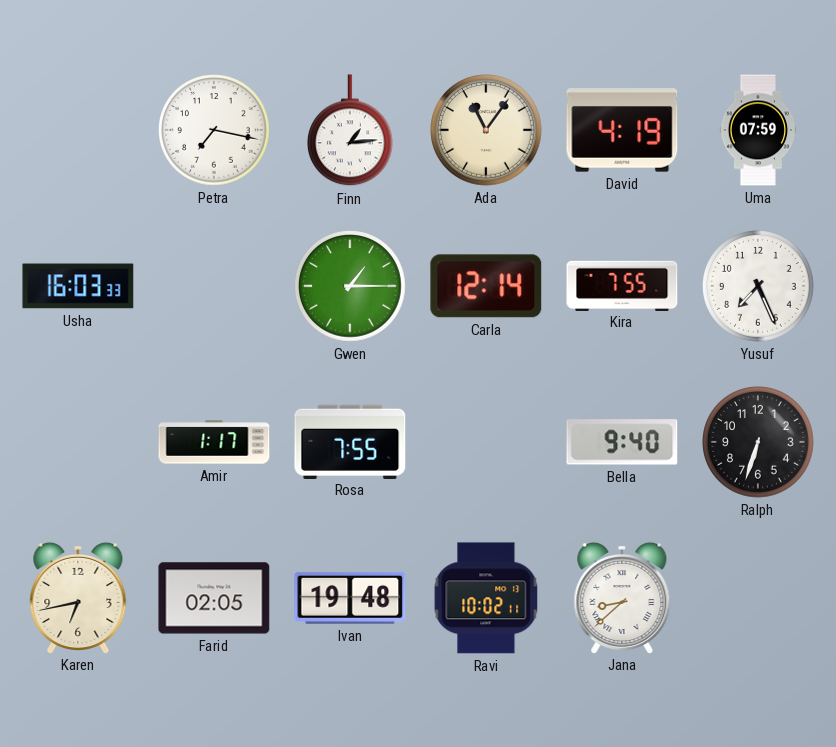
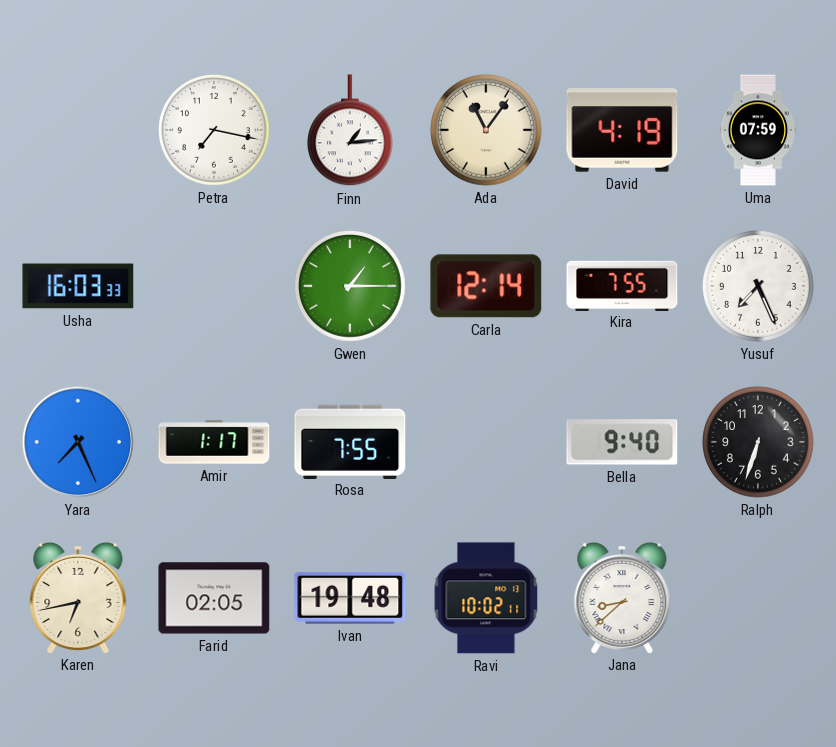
Yara: none -> 7:26 (78, 442)
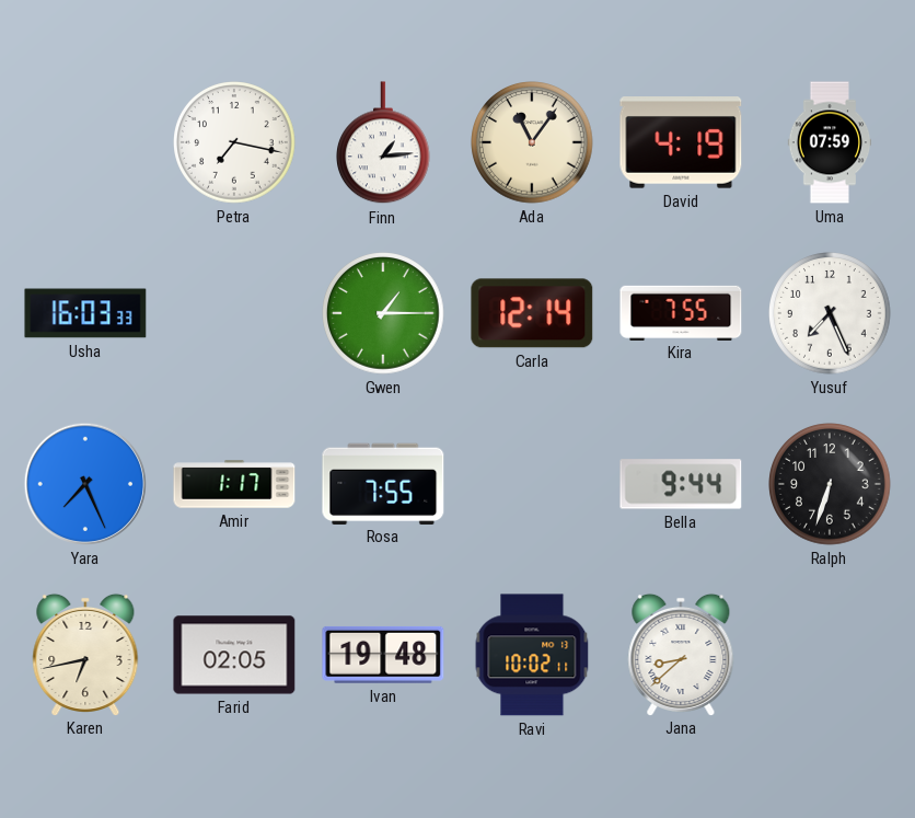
Bella: 9:40 -> 9:44 (681, 484)
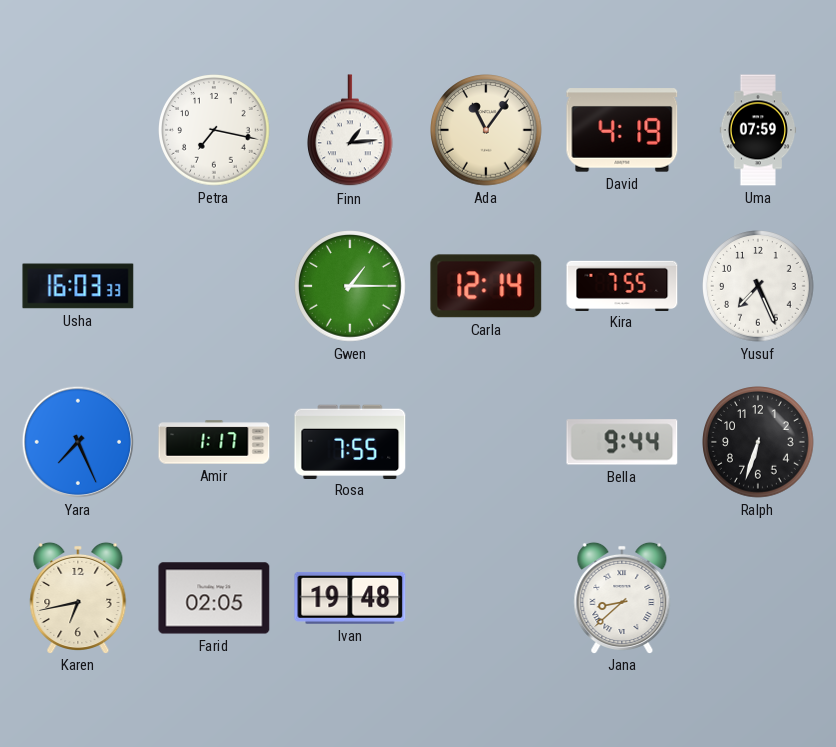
Ravi: 10:02 -> none (532, 655)
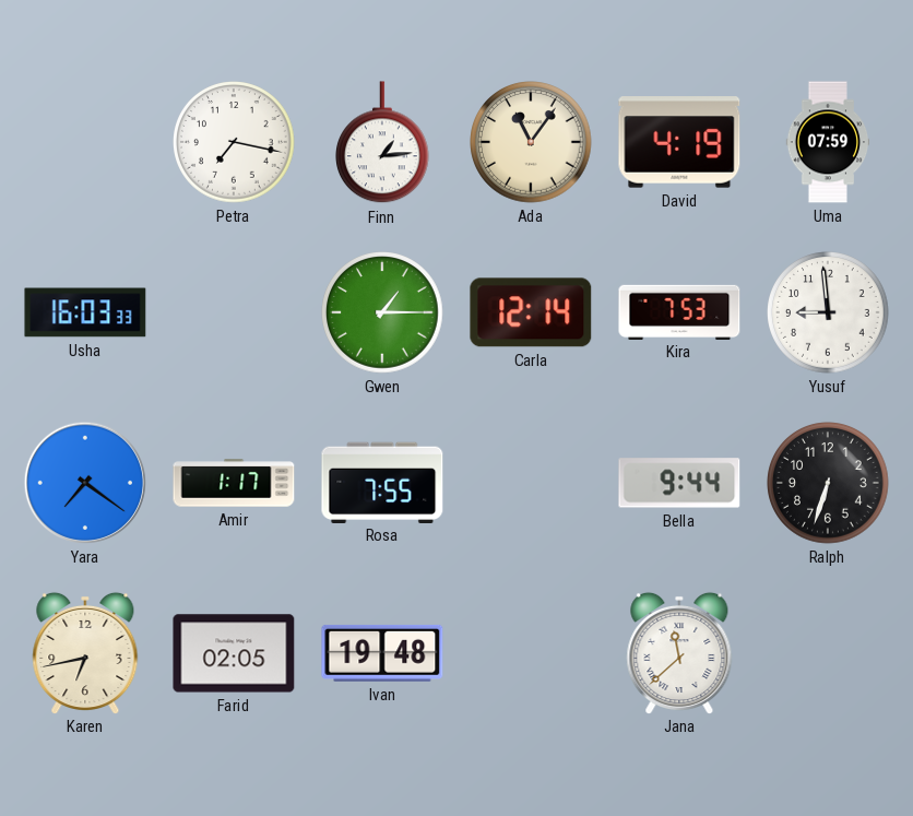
Kira: 7:55 -> 7:53 (679, 311)
Yusuf: 7:26 -> 8:59 (828, 312)
Yara: 7:26 -> 7:21 (85, 483)
Jana: 8:38 -> 11:38 (679, 652)
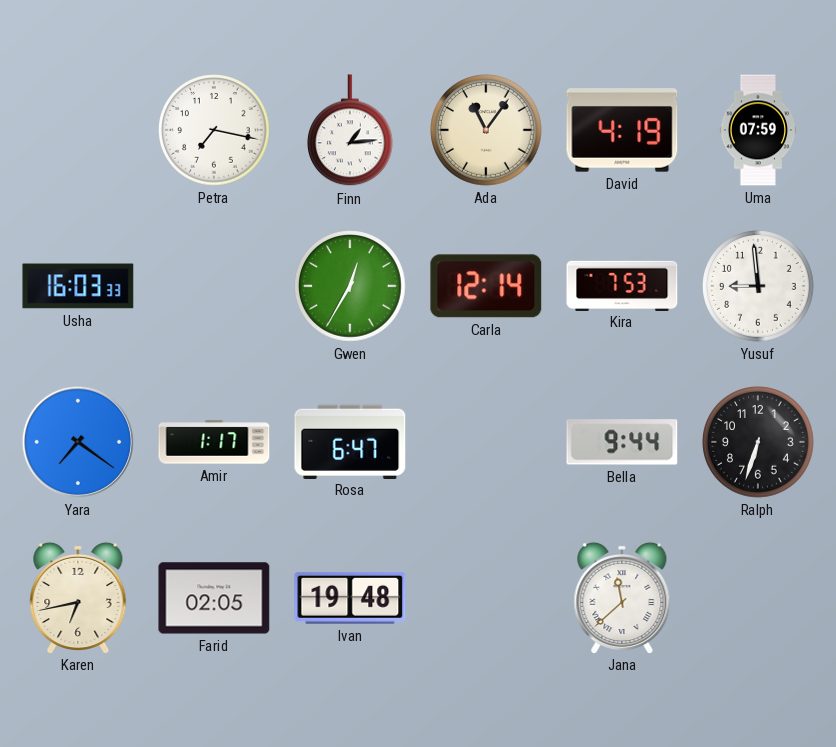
Gwen: 1:15 -> 12:35 (350, 286)
Rosa: 7:55 -> 6:47 (350, 441)
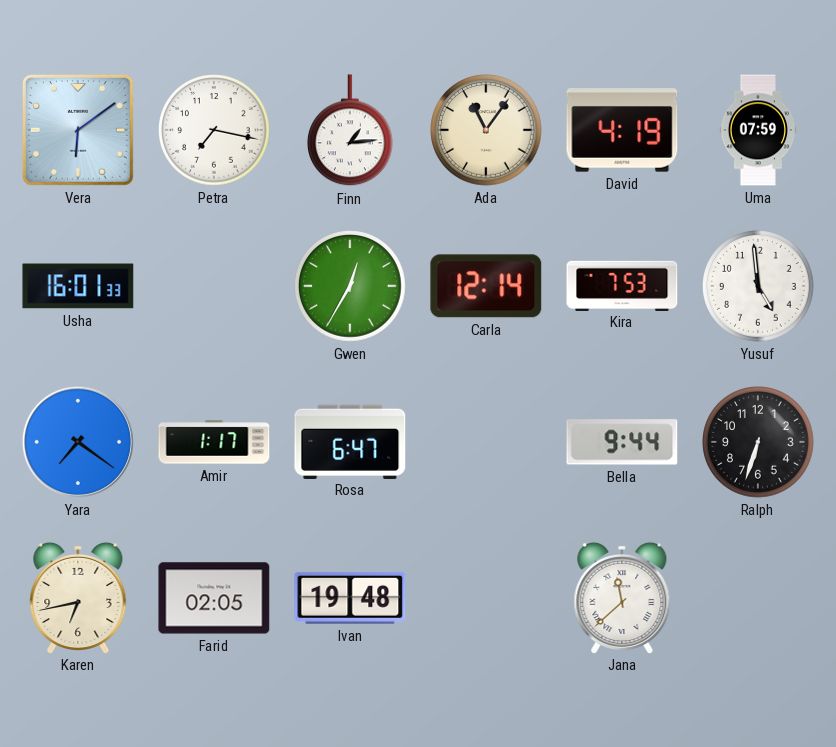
Vera: none -> 6:09 (78, 130)
Usha: 16:03 -> 16:01 (78, 286)
Yusuf: 8:59 -> 4:59 (758, 286)
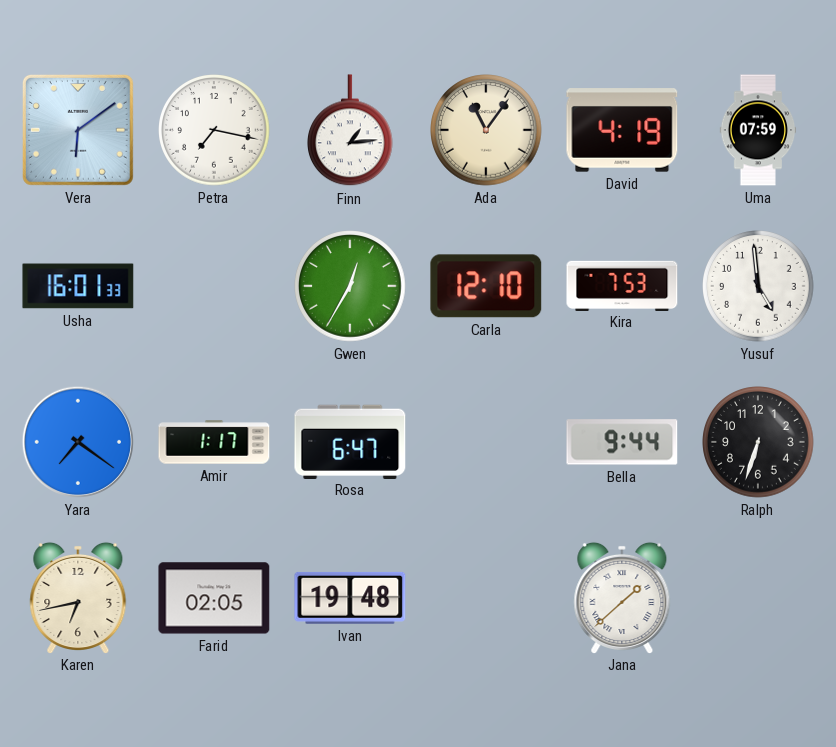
Carla: 12:14 -> 12:10 (486, 286)
Jana: 11:38 -> 1:38 (622, 597)
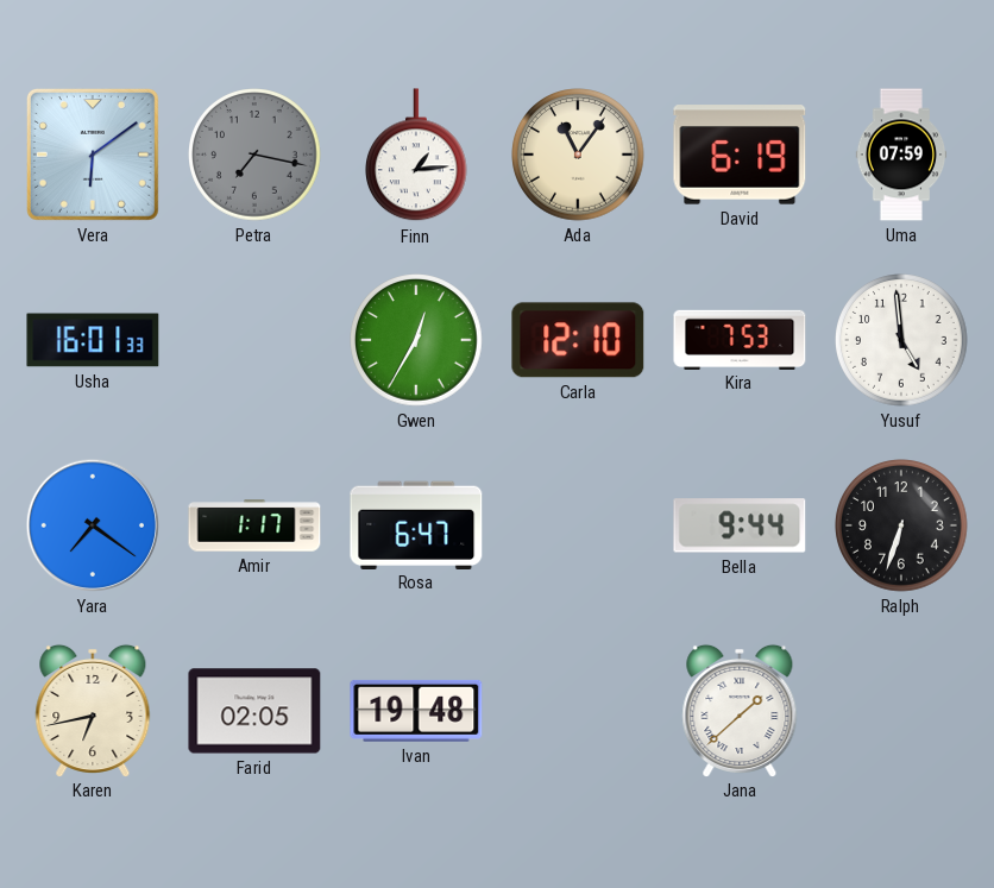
Petra dial: white -> grey (254, 155)
David: 4:19 -> 6:19 (740, 155)
